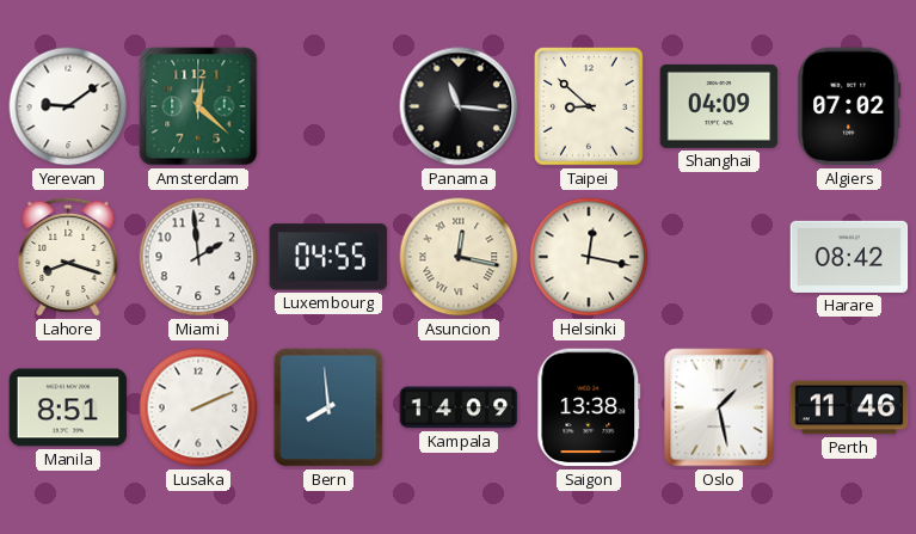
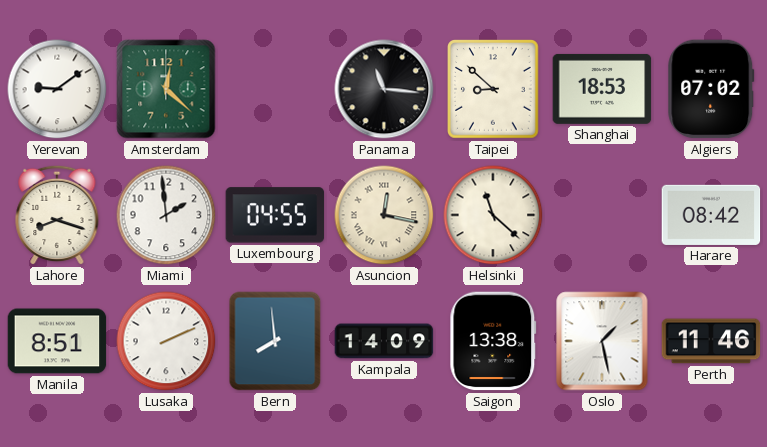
Shanghai: 04:09 -> 18:53 (602, 89)
Helsinki: 12:17 -> 11:22 (493, 215)
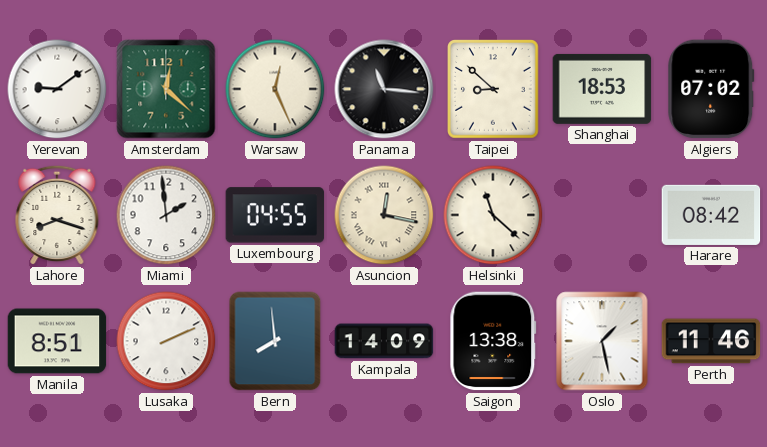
Warsaw: none -> 12:26 (275, 89)
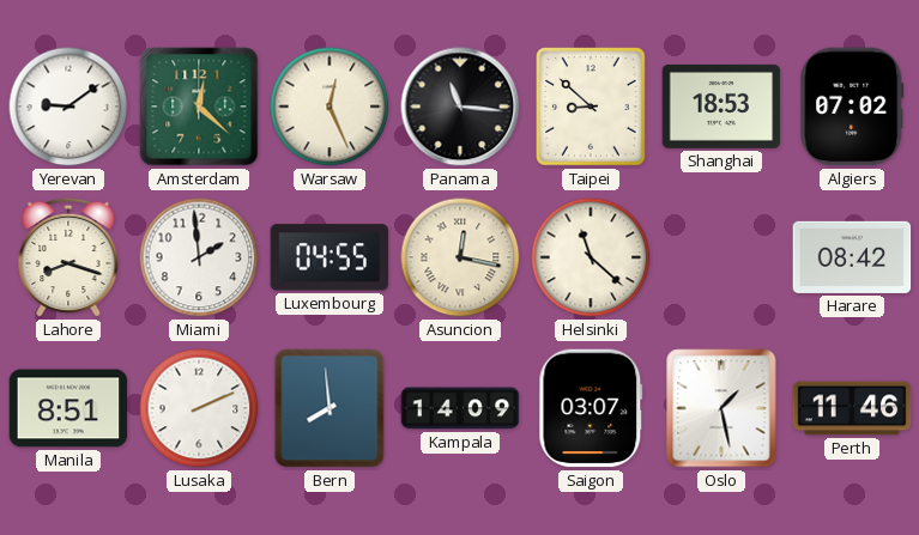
Saigon: 13:38 -> 03:07 (591, 408)
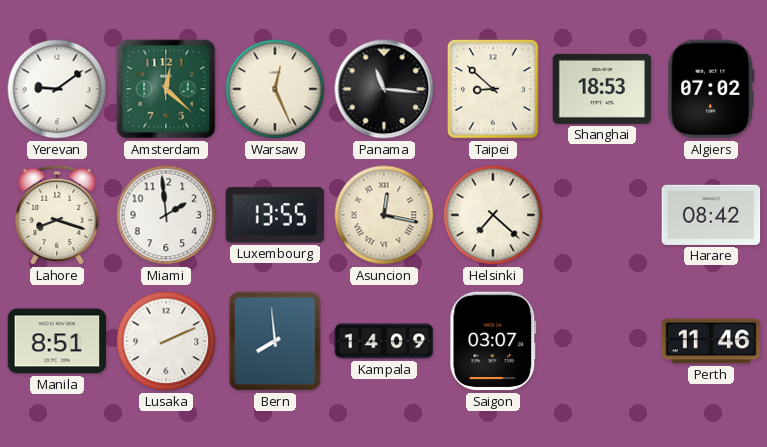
Luxembourg: 04:55 -> 13:55 (275, 215)
Helsinki: 11:22 -> 7:22 (493, 215)
Oslo: 1:28 -> none (721, 408)
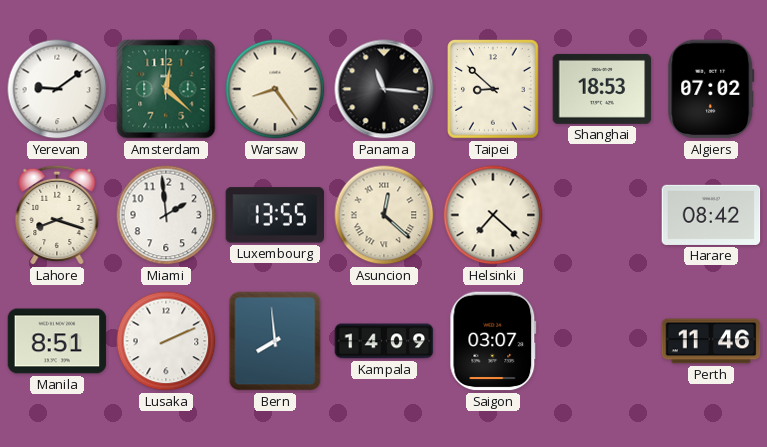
Warsaw: 12:26 -> 8:24 (275, 89)
Asuncion: 12:17 -> 12:22 (384, 215)
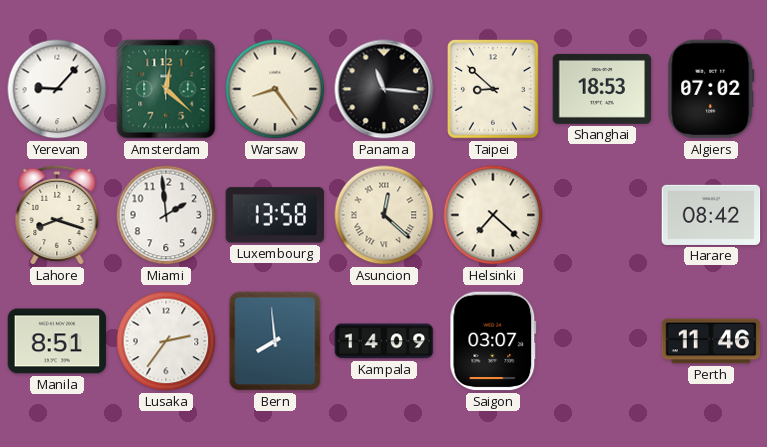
Yerevan: 9:09 -> 9:07 (57, 89)
Luxembourg: 13:55 -> 13:58 (275, 215)
Lusaka: 2:11 -> 2:36 (166, 341)
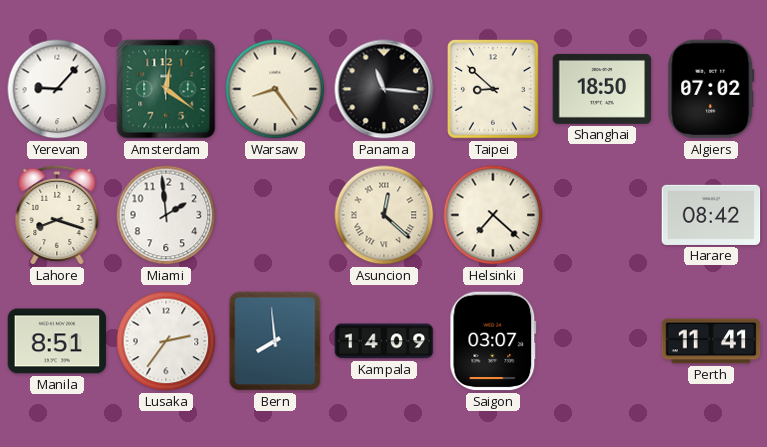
Amsterdam: 12:22 -> 12:21 (166, 89)
Shanghai: 18:53 -> 18:50 (602, 89)
Luxembourg: 13:58 -> none (275, 215)
Perth: 11:46 -> 11:41 (711, 341)
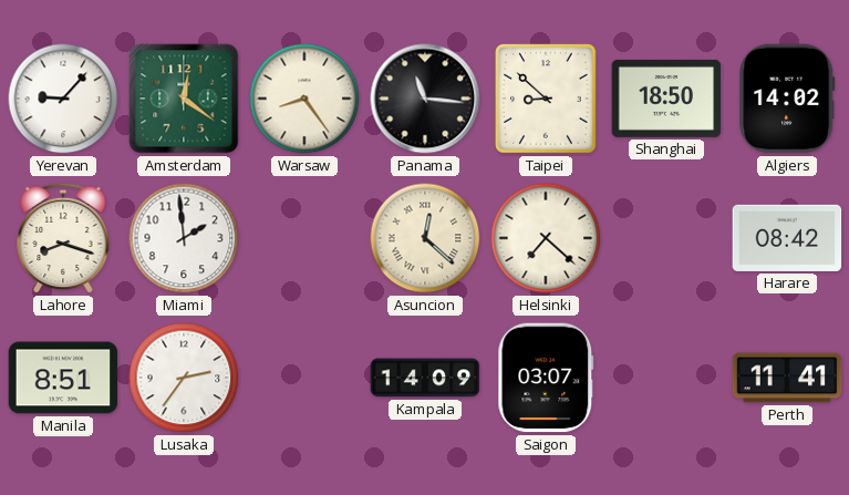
Algiers: 07:02 -> 14:02 (787, 99)
Bern: 7:59 -> none (275, 341)
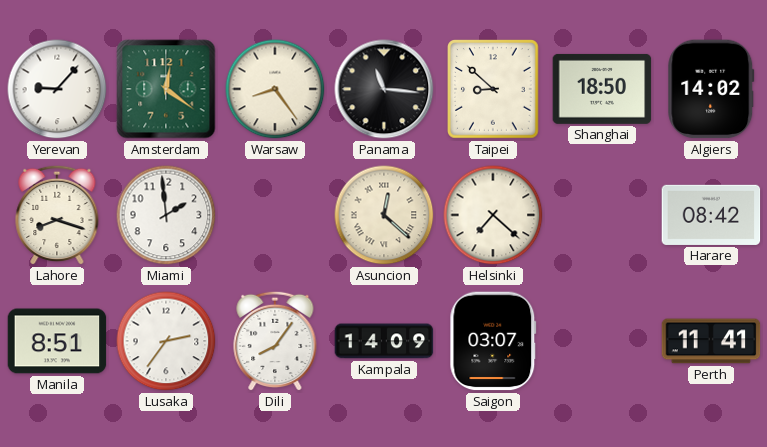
Dili: none -> 8:06 (275, 341)
